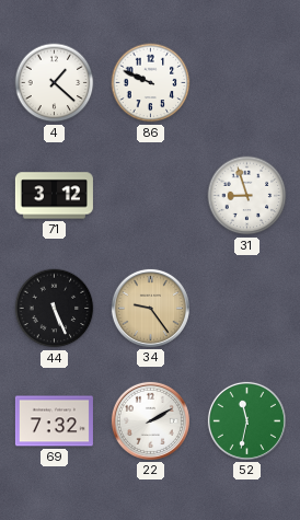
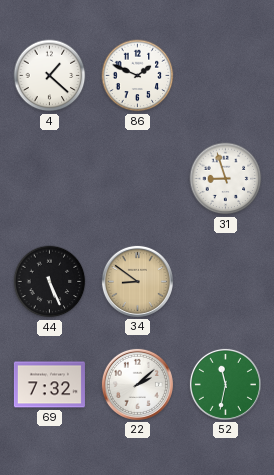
86: 9:49 -> 1:49 (138, 76)
71: 3:12 -> none (54, 196)
34: 9:24 -> 8:51 (137, 281)
22: 2:10 -> 2:08 (137, 384)
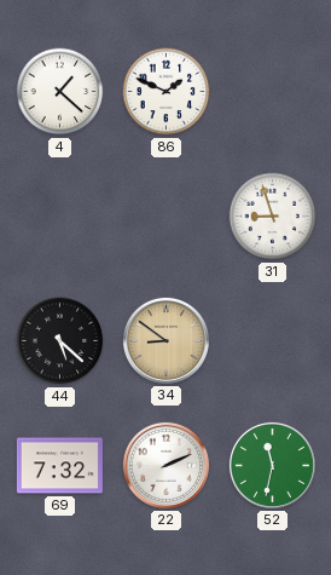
44: 5:26 -> 5:22 (60, 341)
22: 2:08 -> 2:11 (165, 465)
